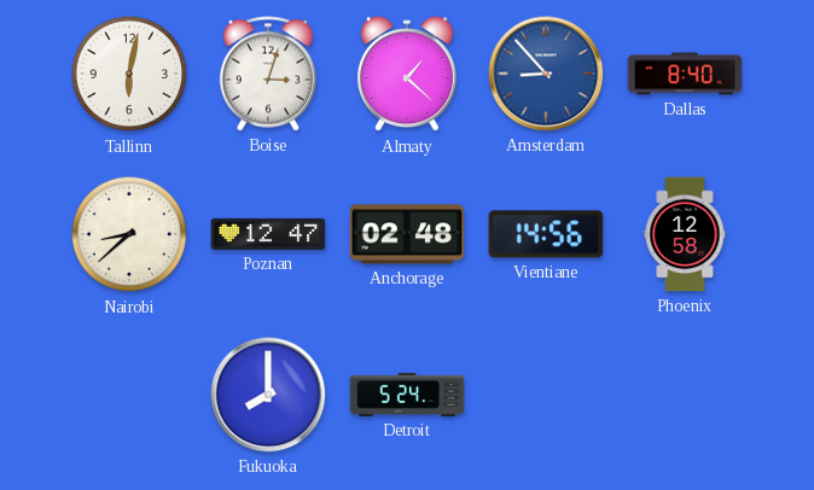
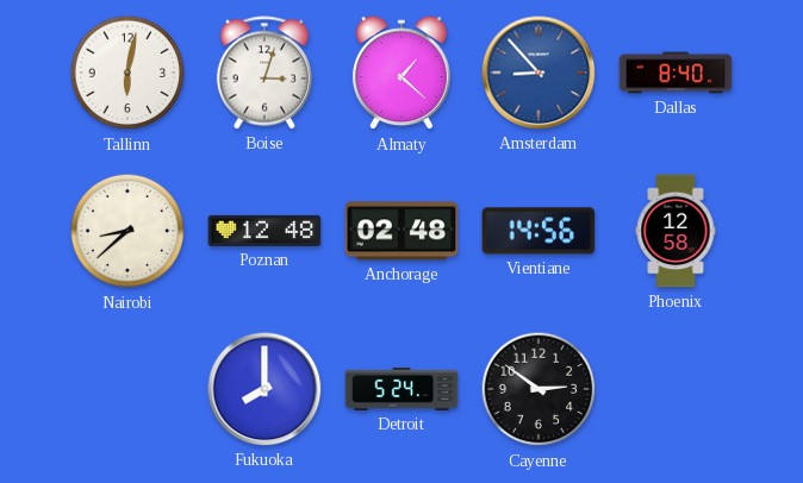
Poznan: 12:47 -> 12:48 (264, 231)
Cayenne: none -> 2:51 (539, 389)
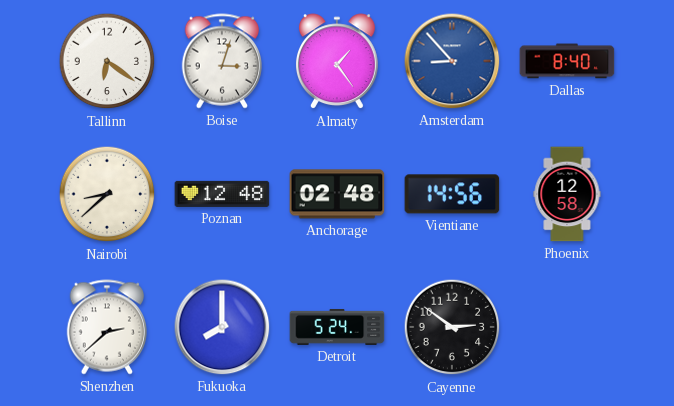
Tallinn: 6:02 -> 6:21 (107, 61)
Almaty: 1:22 -> 1:24 (337, 62)
Shenzhen: none -> 2:38 (106, 327)
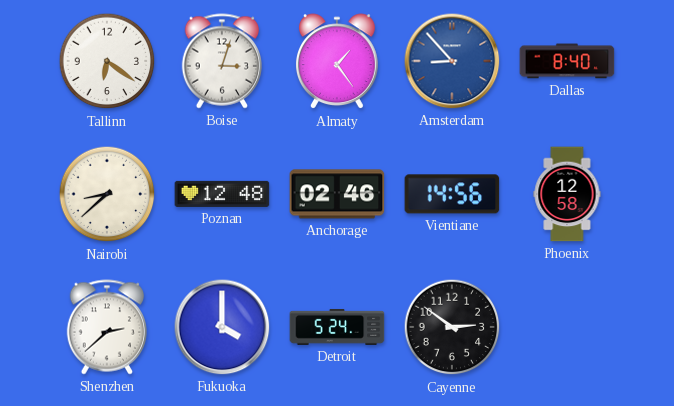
Anchorage: 02:48 -> 02:46 (337, 194)
Fukuoka: 8:00 -> 4:00 (222, 327)
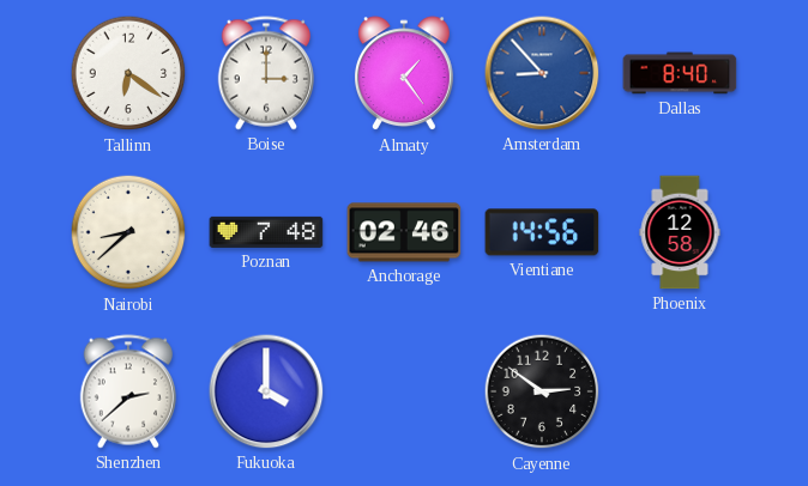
Boise: 3:03 -> 3:00 (265, 73)
Poznan: 12:48 -> 7:48 (266, 232)
Detroit: 5:24 -> none (337, 327)
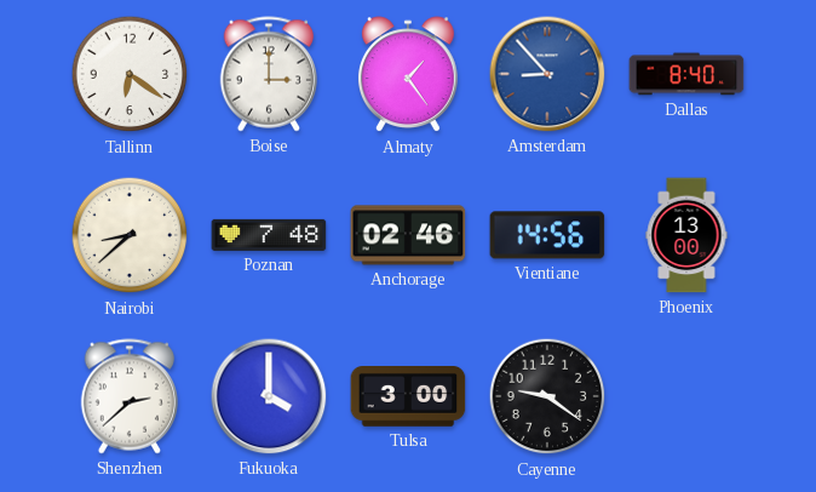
Phoenix: 12:58 -> 13:00 (686, 235)
Tulsa: none -> 3:00 (408, 397)
Cayenne: 2:51 -> 9:21 (547, 396)
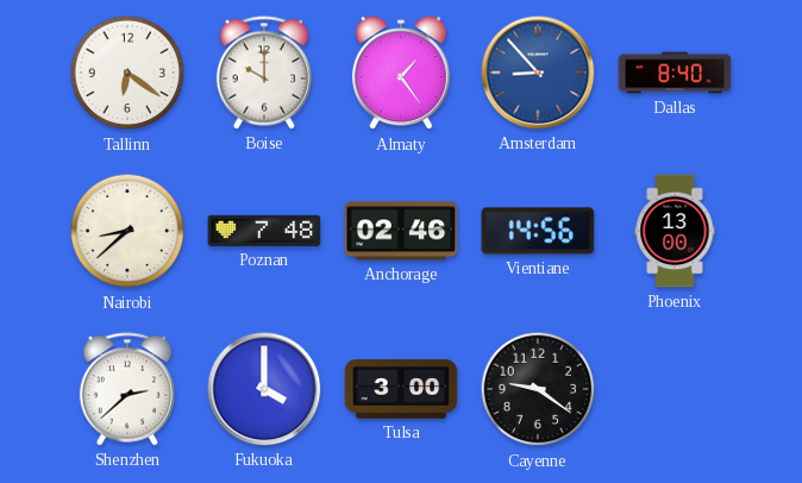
Boise: 3:00 -> 10:00 (263, 73)
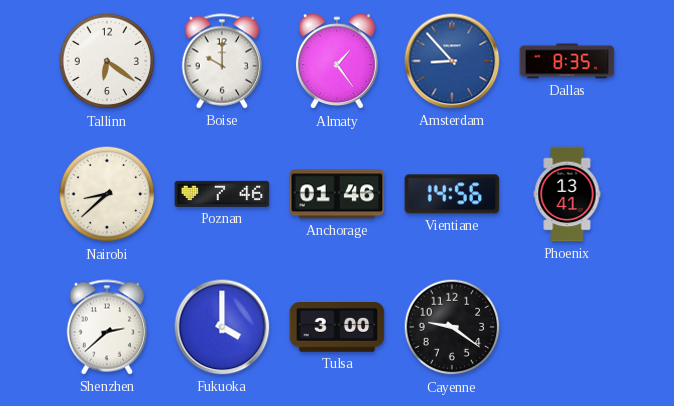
Dallas: 8:40 -> 8:35 (567, 61)
Poznan: 7:48 -> 7:46 (222, 194)
Anchorage: 02:46 -> 01:46 (337, 194)
Phoenix: 13:00 -> 13:41 (567, 194)
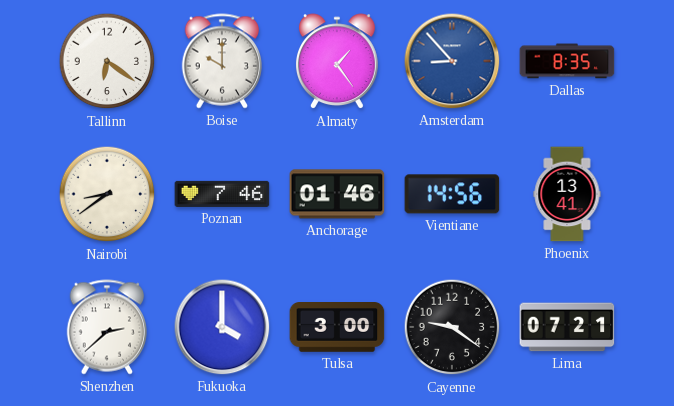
Nairobi: 8:38 -> 8:39 (107, 194)
Lima: none -> 07:21 (567, 327)
